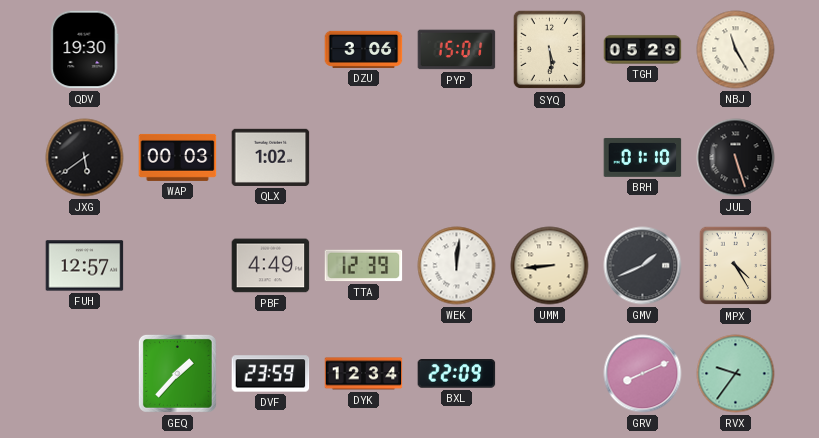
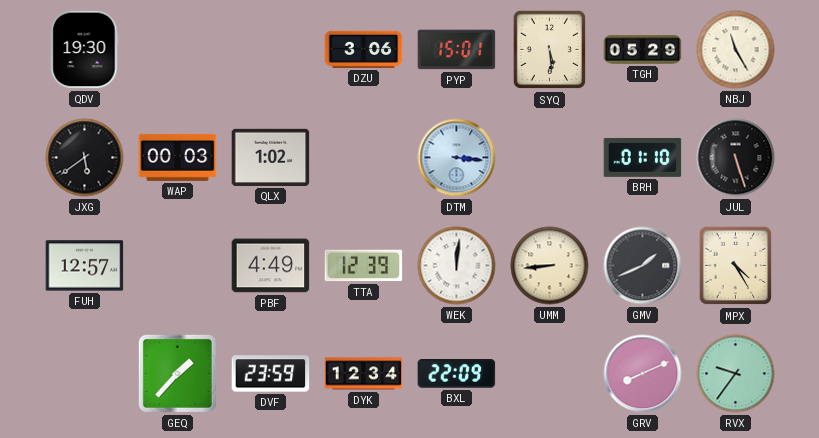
DTM: none -> 3:16 (457, 158)
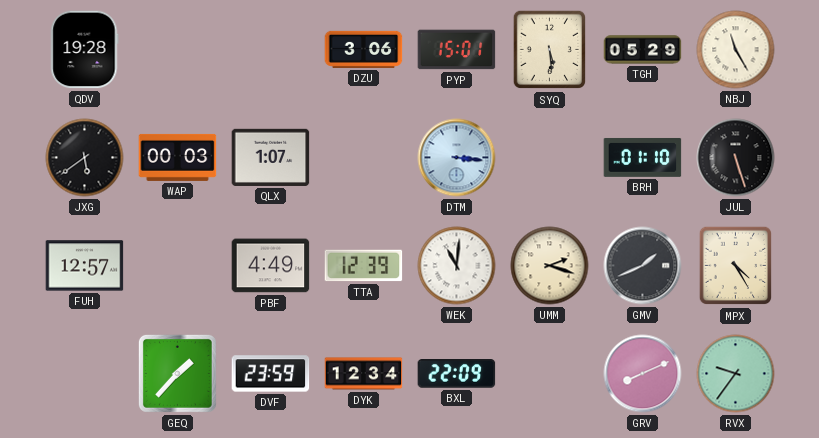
QDV: 19:30 -> 19:28 (85, 50)
QLX: 1:02 -> 1:07 (271, 157)
WEK: 12:01 -> 11:01 (457, 266)
UMM: 8:44 -> 2:18 (550, 266)
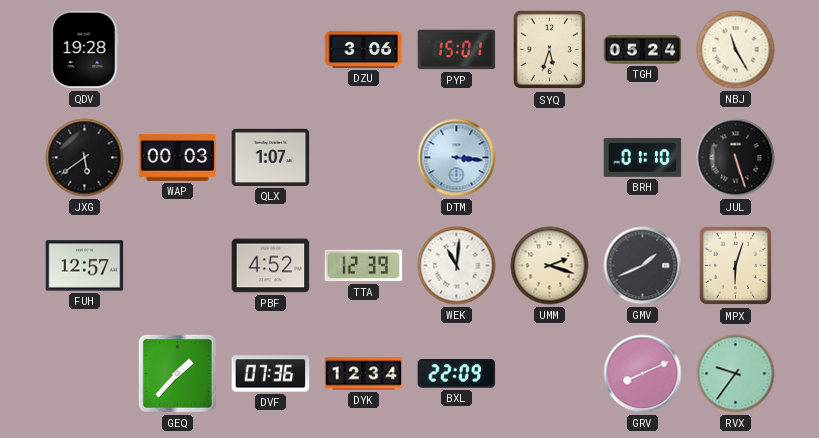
SYQ: 5:29 -> 5:33 (550, 50)
TGH: 05:29 -> 05:24 (643, 50)
PBF: 4:49 -> 4:52 (271, 266)
MPX: 4:25 -> 6:03 (736, 266)
DVF: 23:59 -> 07:36 (271, 374)
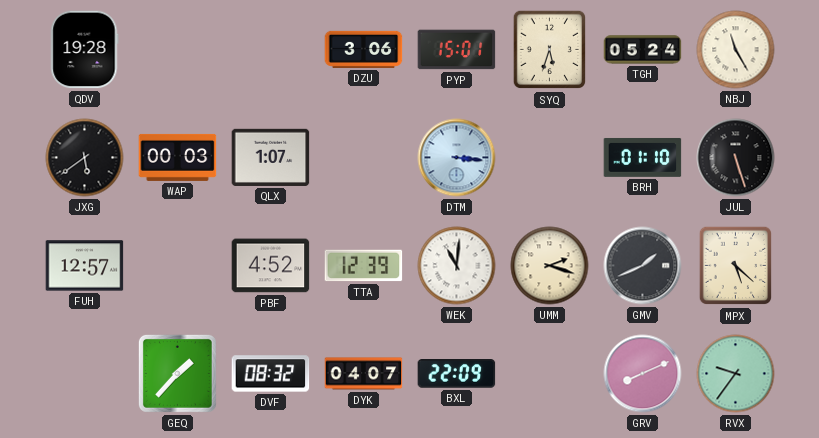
MPX: 6:03 -> 5:22 (736, 266)
DVF: 07:36 -> 08:32 (271, 374)
DYK: 12:34 -> 04:07 (364, 374)
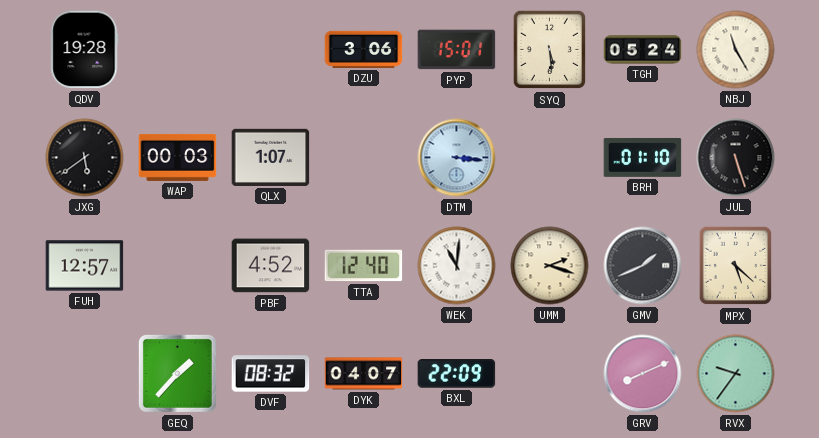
SYQ: 5:33 -> 5:29 (550, 50)
TTA: 12:39 -> 12:40 (364, 266)
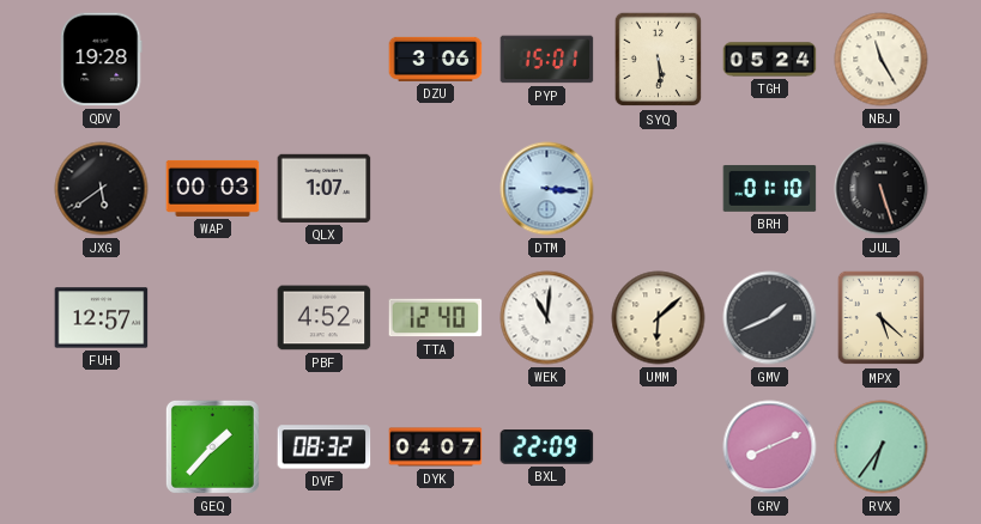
UMM: 2:18 -> 6:08 (659, 318)
RVX: 9:36 -> 6:36 (882, 447)
